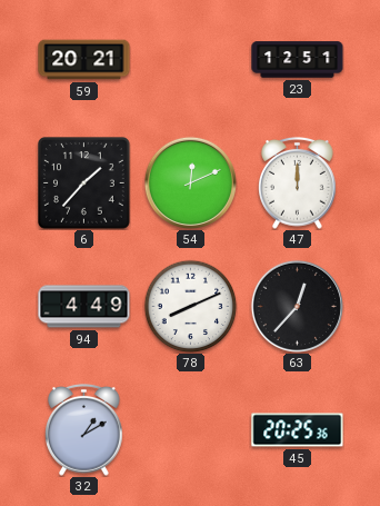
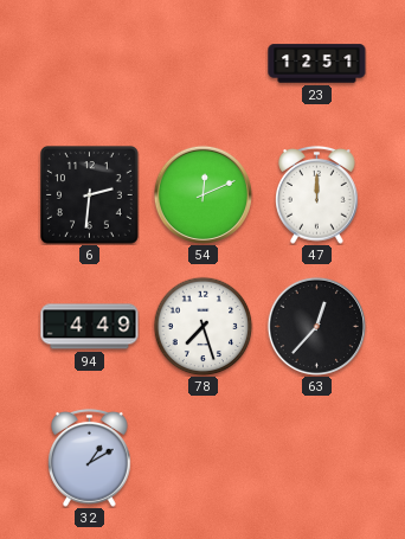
59: 20:21 -> none (84, 60)
6: 1:37 -> 2:31 (90, 195)
78: 8:11 -> 7:27 (202, 326)
45: 20:25 -> none (298, 430)
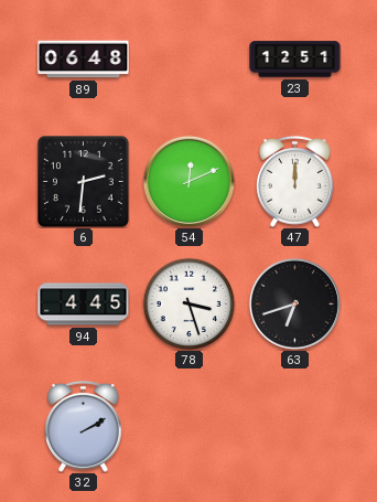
89: none -> 06:48 (84, 60)
94: 4:49 -> 4:45 (84, 305)
78: 7:27 -> 3:27 (188, 303)
63: 12:37 -> 6:42 (294, 303)
32: 1:10 -> 2:10 (84, 426)
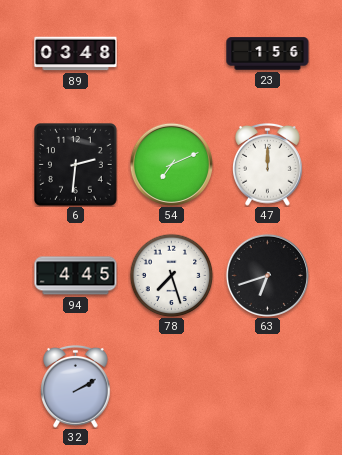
89: 06:48 -> 03:48 (76, 54)
23: 12:51 -> 1:56 (268, 54)
54: 12:11 -> 7:11 (171, 164)
78: 3:27 -> 7:27 (171, 275)
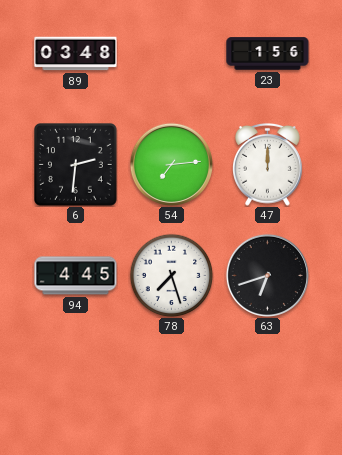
54: 7:11 -> 7:14 (171, 164)
32: 2:10 -> none (76, 386)
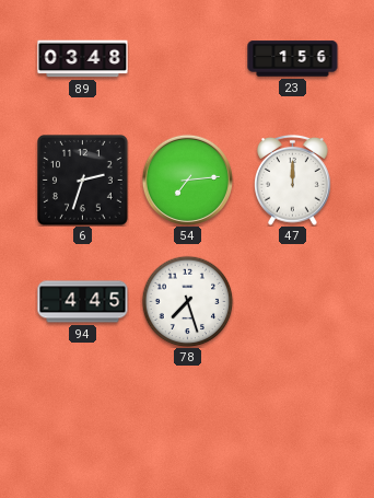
6: 2:31 -> 2:33 (83, 181)
63: 6:42 -> none (267, 275)
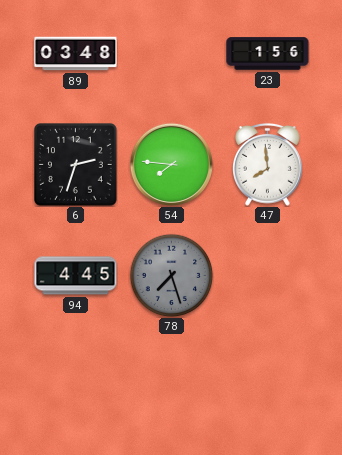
54: 7:14 -> 7:46 (171, 164)
47: 12:00 -> 7:59 (268, 164)
78 dial: white -> grey (171, 275)
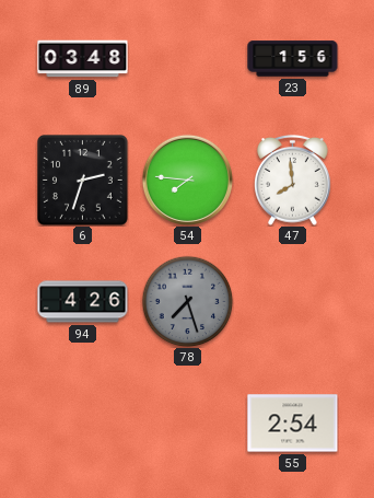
94: 4:45 -> 4:26 (83, 302)
55: none -> 2:54 (293, 424)
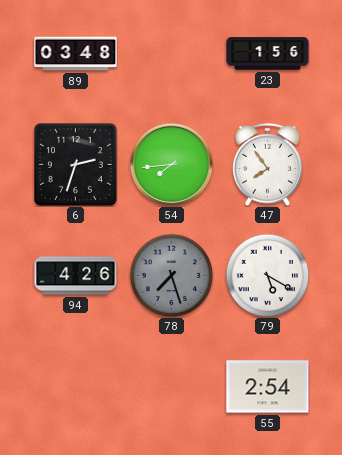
54: 7:46 -> 7:44 (171, 164)
47: 7:59 -> 7:54 (268, 164)
79: none -> 5:20 (267, 275)
